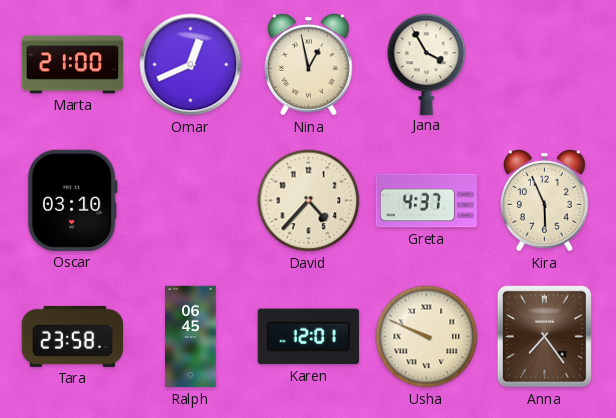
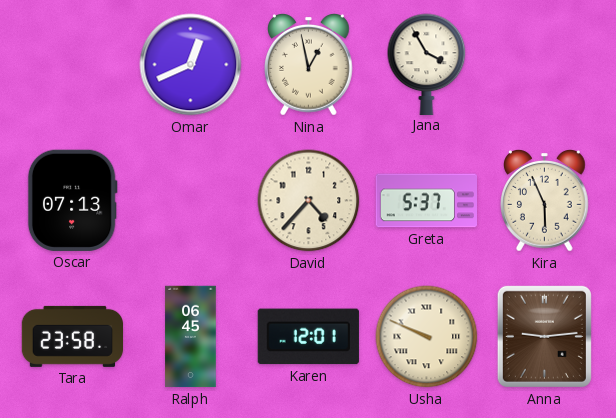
Marta: 21:00 -> none (73, 65)
Oscar: 03:10 -> 07:13 (72, 200)
Greta: 4:37 -> 5:37 (426, 201)
Anna: 7:24 -> 9:14 (544, 336)
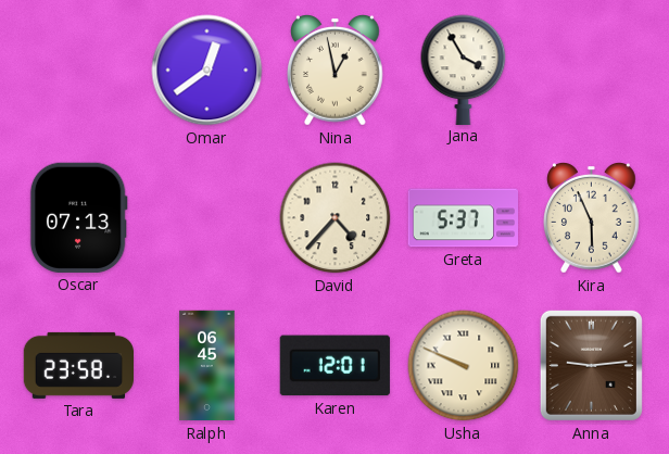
Omar: 12:41 -> 12:39 (207, 71)
